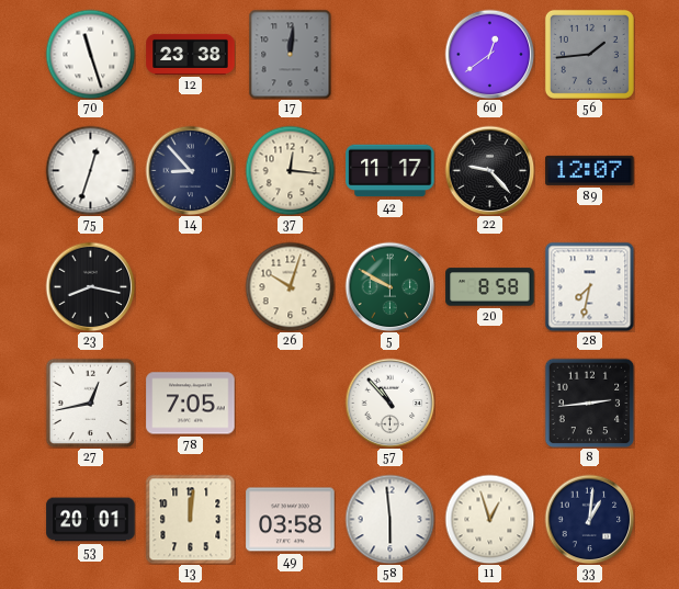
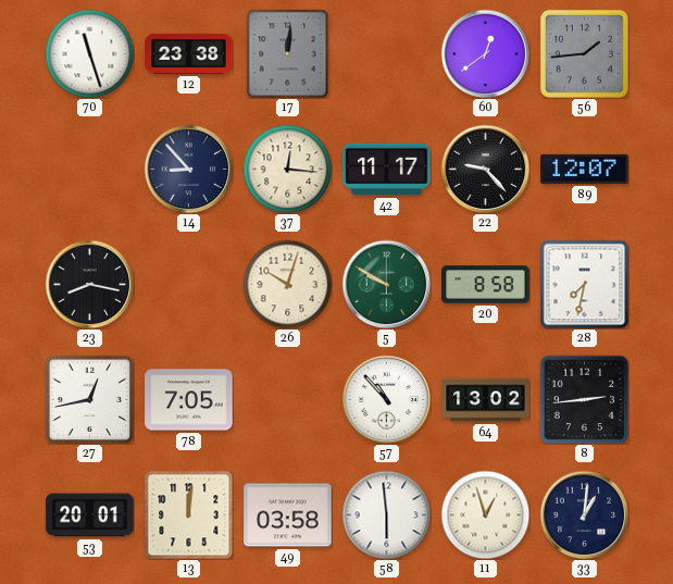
75: 12:33 -> none (90, 170)
64: none -> 13:02 (486, 400)
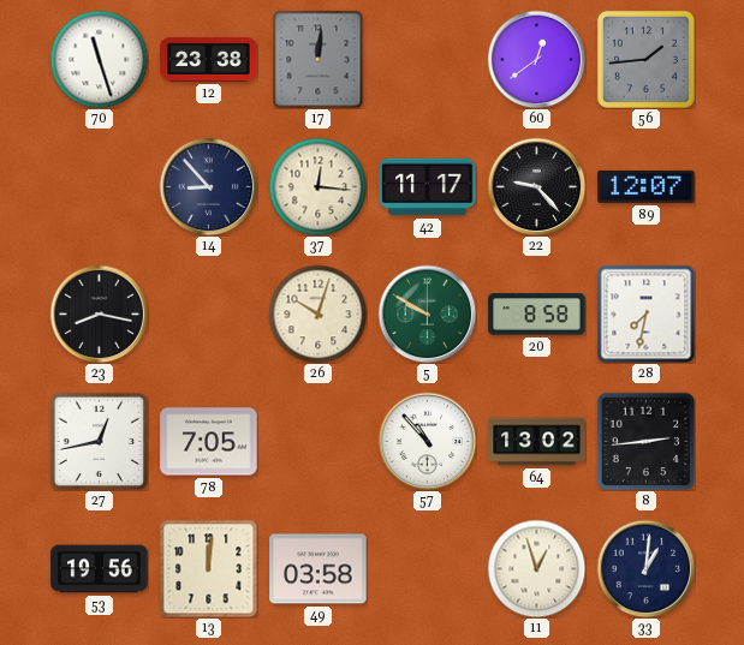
53: 20:01 -> 19:56 (100, 569)
58: 5:59 -> none (386, 514)
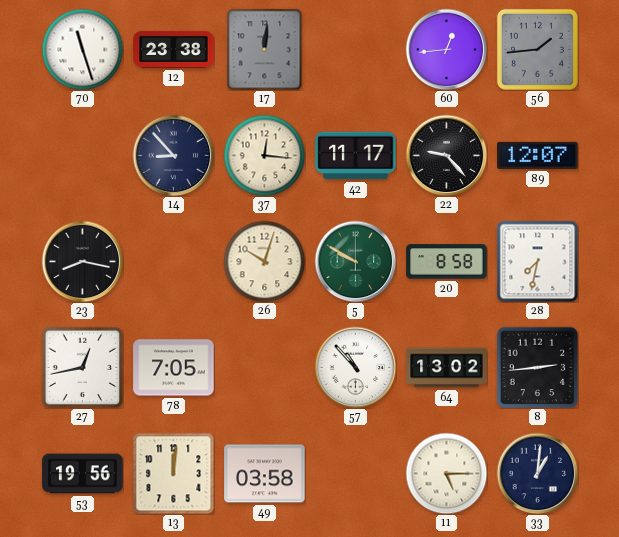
60: 12:39 -> 12:44 (446, 49)
11: 12:57 -> 5:15 (446, 473)
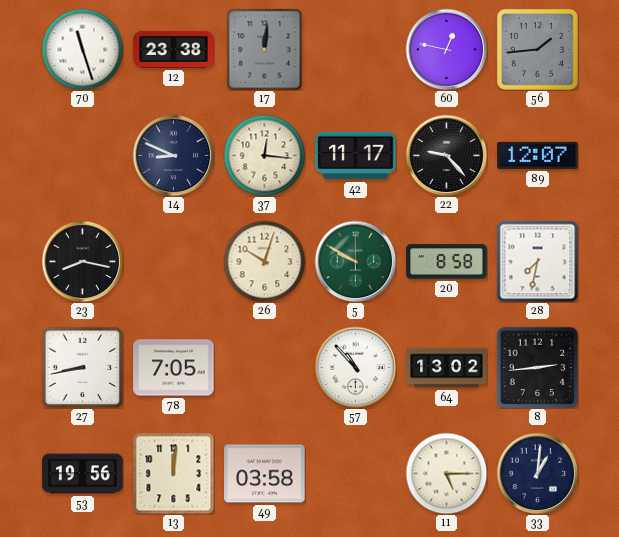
60: 12:44 -> 12:47 (446, 49)
14: 8:53 -> 8:49 (173, 155)
27: 12:43 -> 8:43 (82, 367)
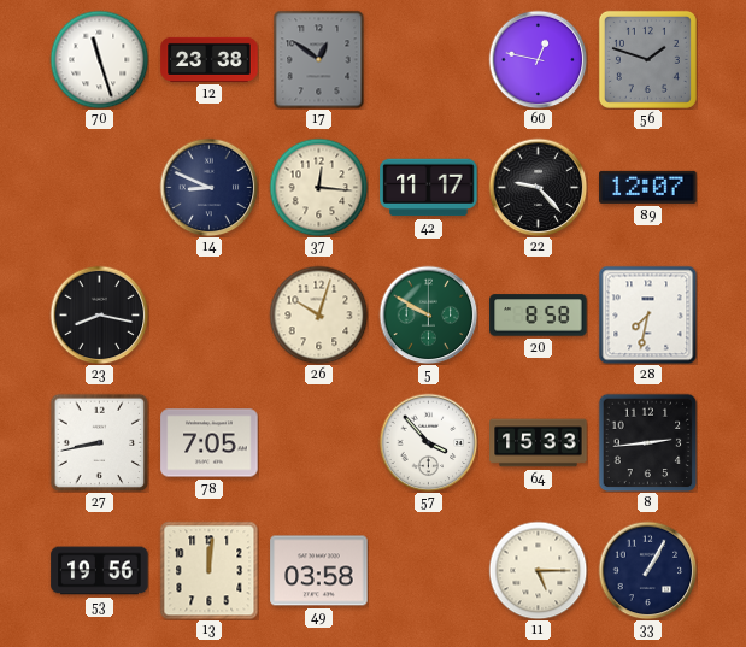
17: 12:01 -> 12:51 (319, 59)
56: 1:44 -> 1:48 (647, 59)
57: 10:53 -> 3:53 (428, 442)
64: 13:02 -> 15:33 (539, 443)
33: 1:01 -> 1:05 (647, 570)
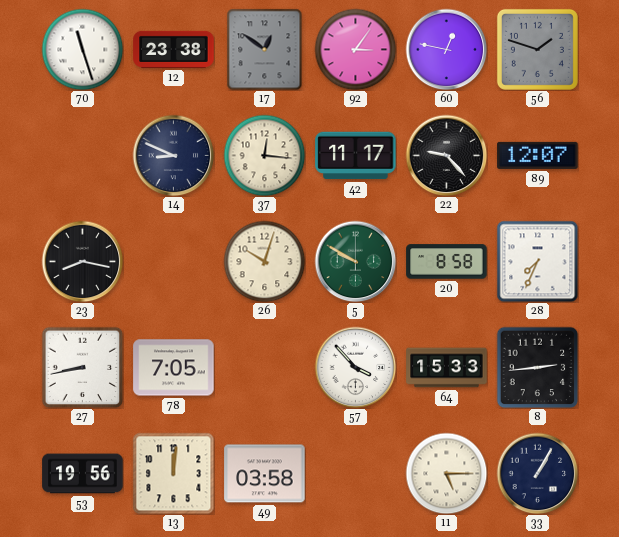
92: none -> 3:06 (355, 49)
28: 7:32 -> 7:34 (537, 261)
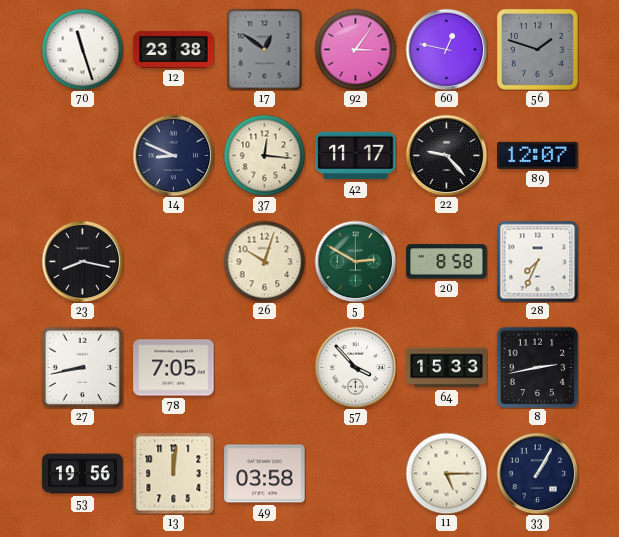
5: 9:50 -> 2:50 (355, 261)
8: 2:44 -> 2:43 (537, 367)
